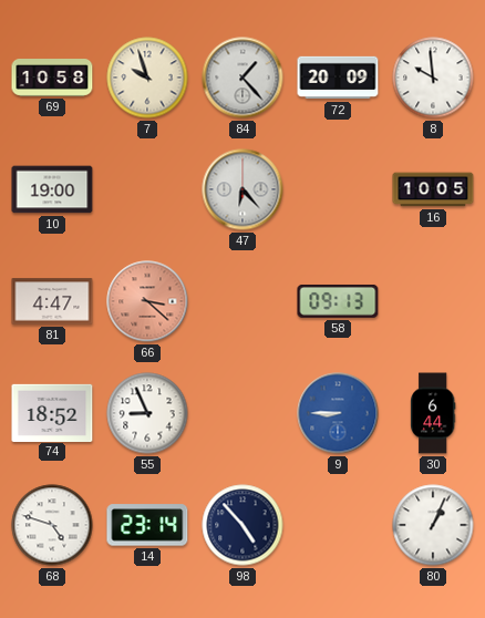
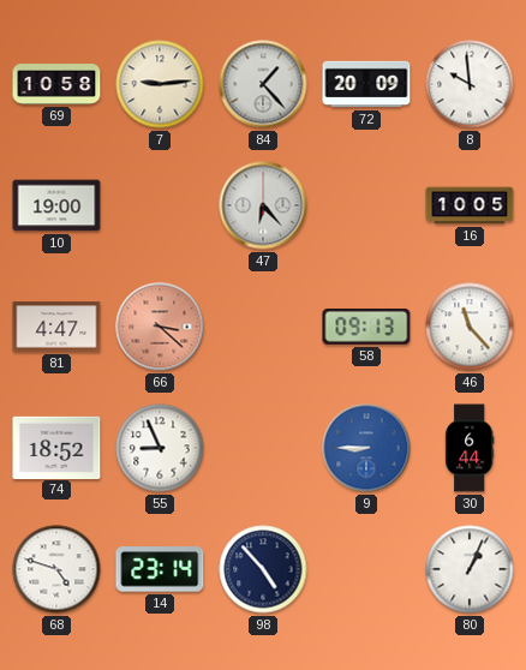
7: 9:57 -> 9:14 (160, 84)
46: none -> 11:23 (470, 327)
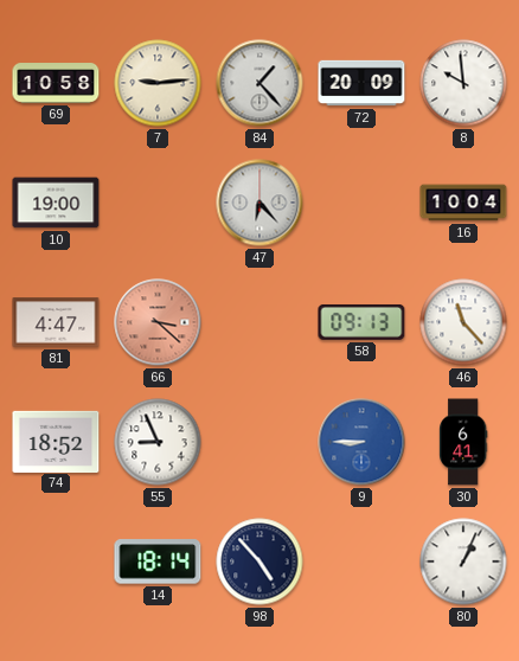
16: 10:05 -> 10:04 (463, 203)
30: 6:44 -> 6:41 (463, 442)
68: 4:48 -> none (56, 569)
14: 23:14 -> 18:14 (158, 561)
